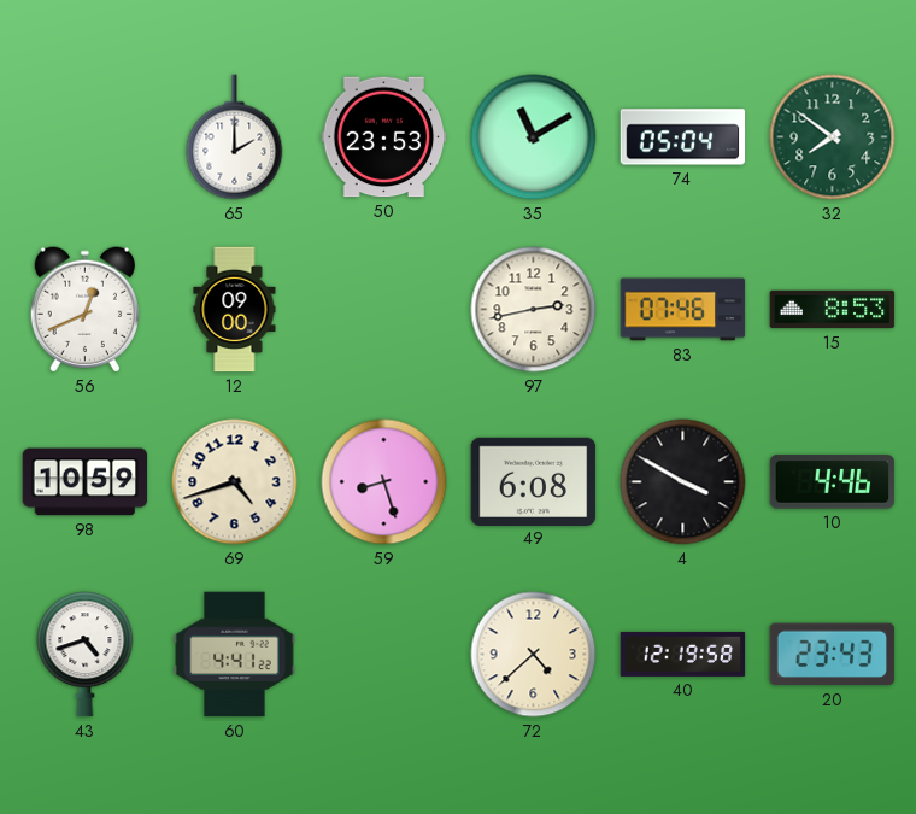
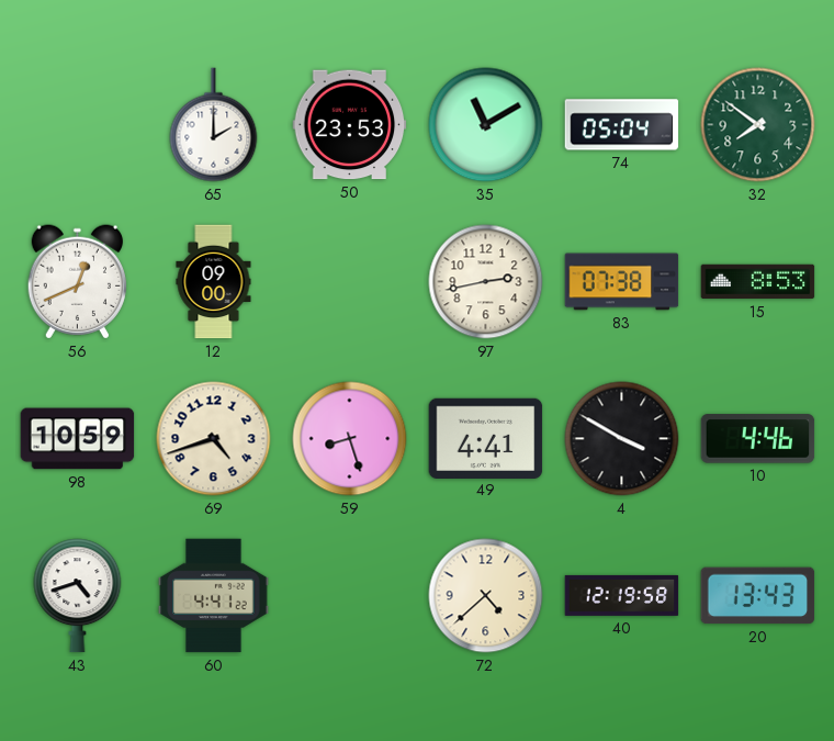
83: 07:46 -> 07:38 (622, 282)
49: 6:08 -> 4:41 (486, 438)
20: 23:43 -> 13:43 (758, 596)
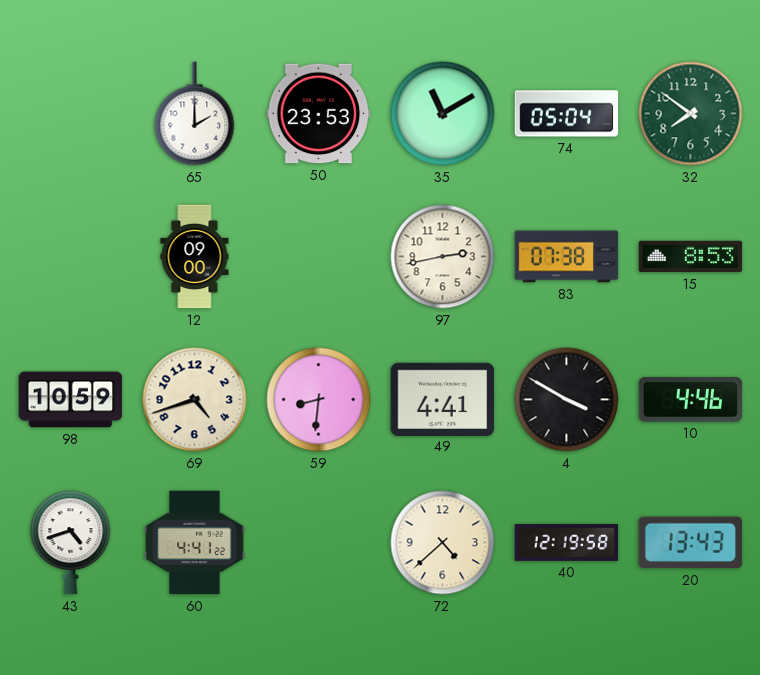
56: 12:41 -> none (77, 282)
59: 8:27 -> 8:31 (319, 400)
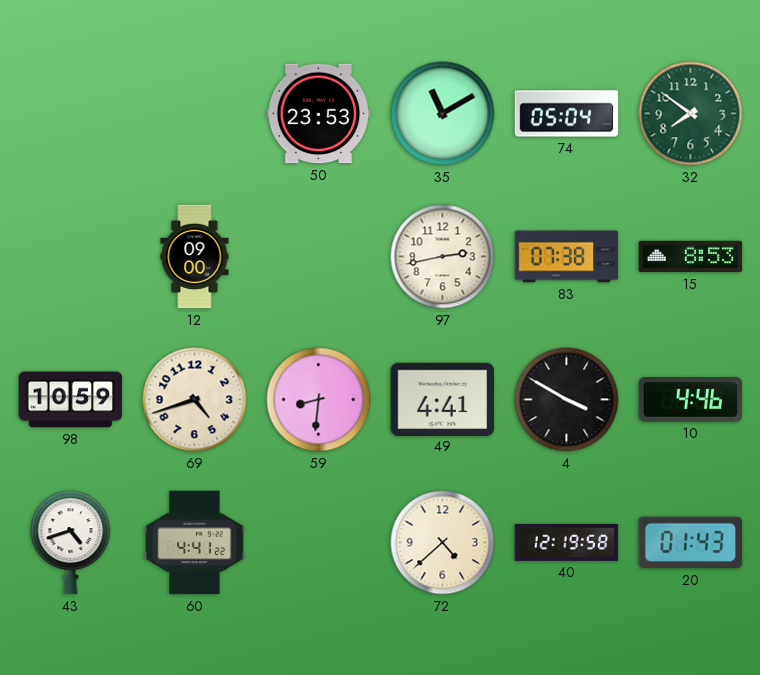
65: 2:00 -> none (195, 114)
20: 13:43 -> 01:43 (691, 543)
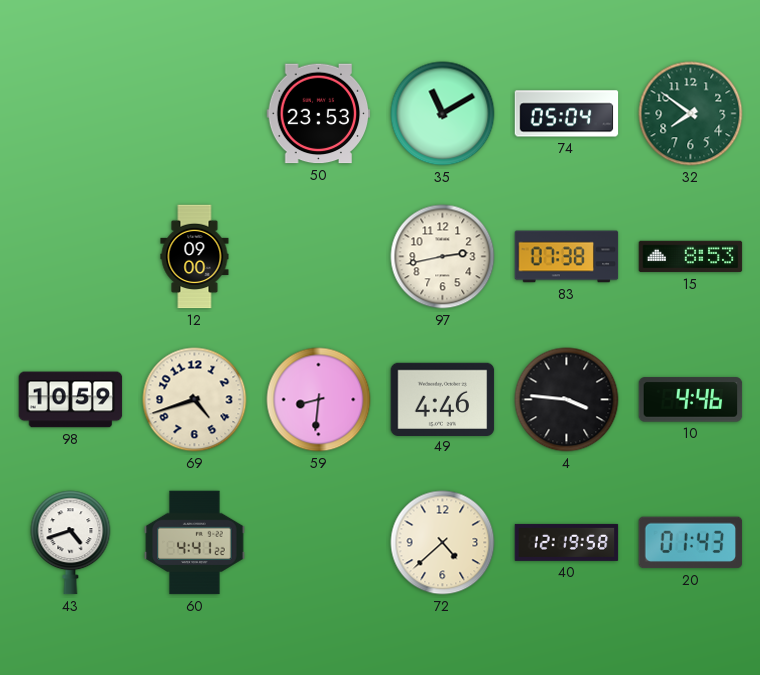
49: 4:41 -> 4:46 (443, 399)
4: 3:50 -> 3:46 (567, 400)
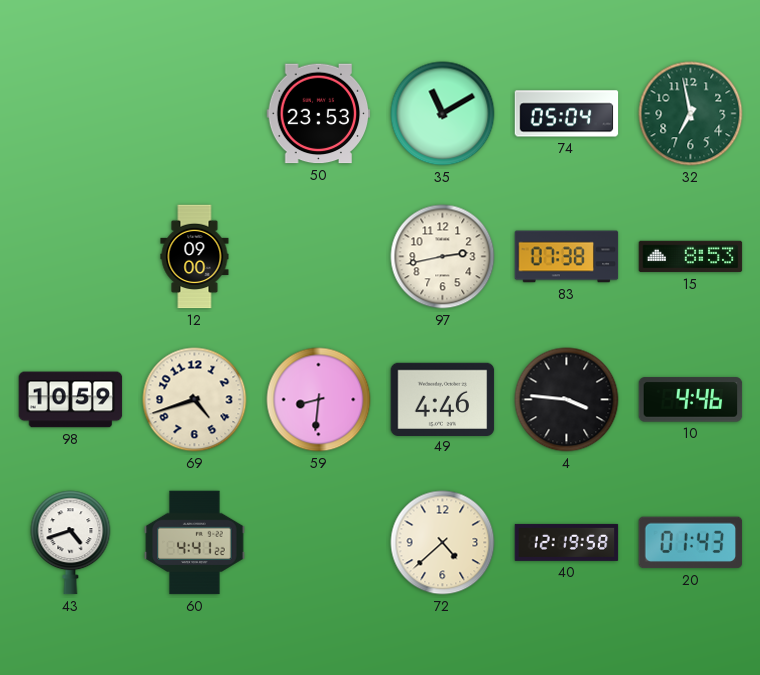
32: 7:51 -> 6:58 (691, 114)
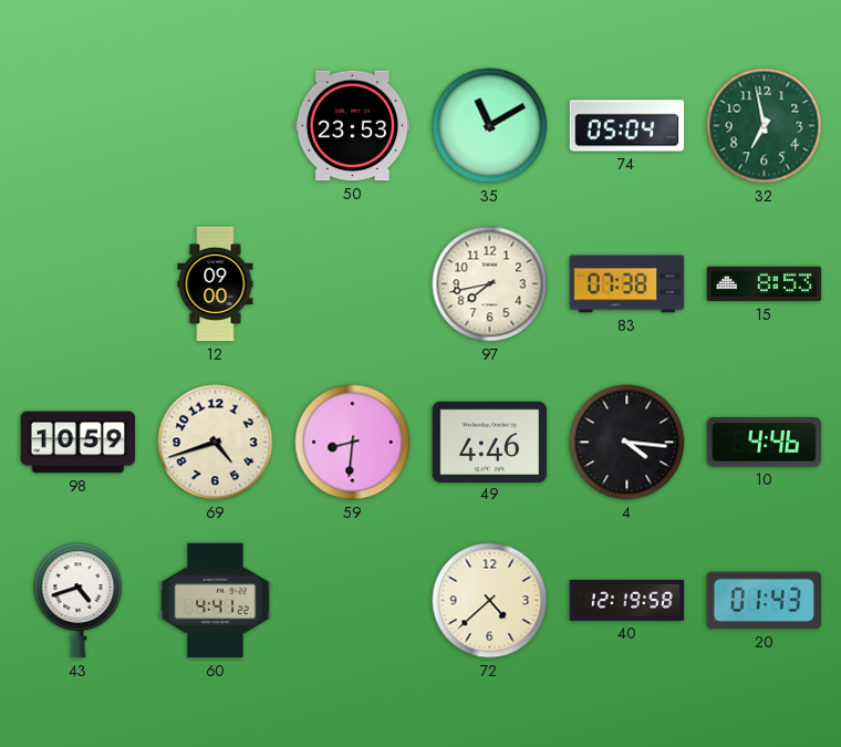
97: 2:43 -> 7:43 (490, 284)
4: 3:46 -> 4:16 (627, 443)
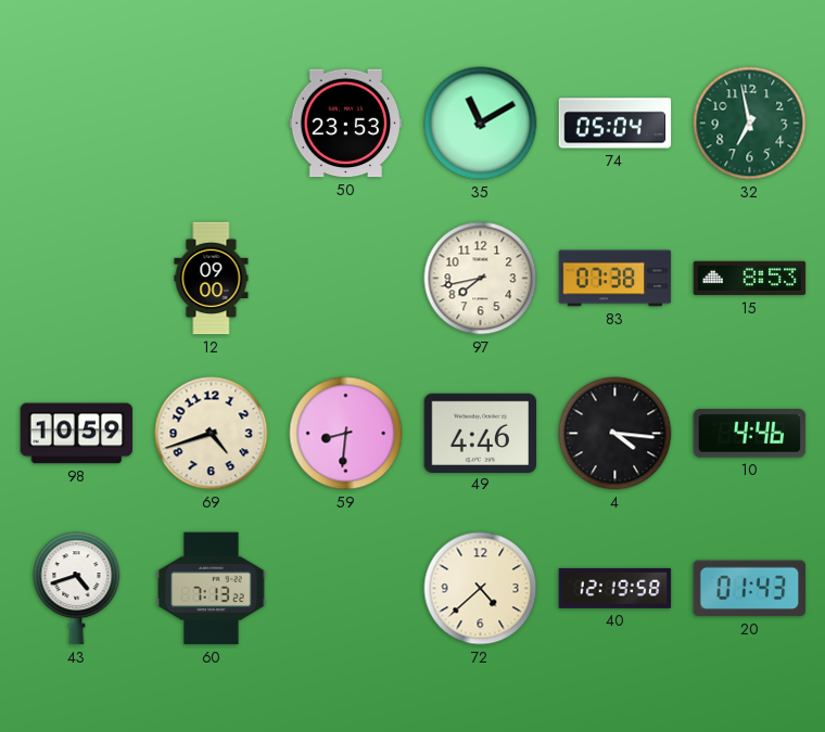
60: 4:41 -> 7:13 (212, 589)
